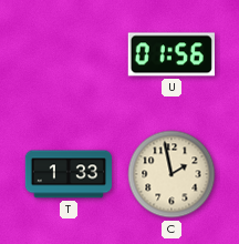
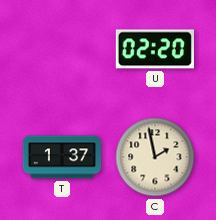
U: 01:56 -> 02:20 (155, 49)
T: 1:33 -> 1:37 (61, 157)
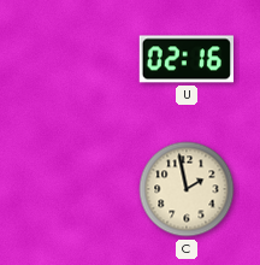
U: 02:20 -> 02:16 (187, 59)
T: 1:37 -> none (61, 157)
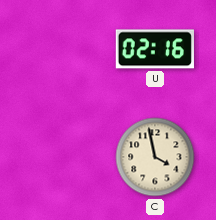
C: 1:58 -> 3:58 (155, 157)
